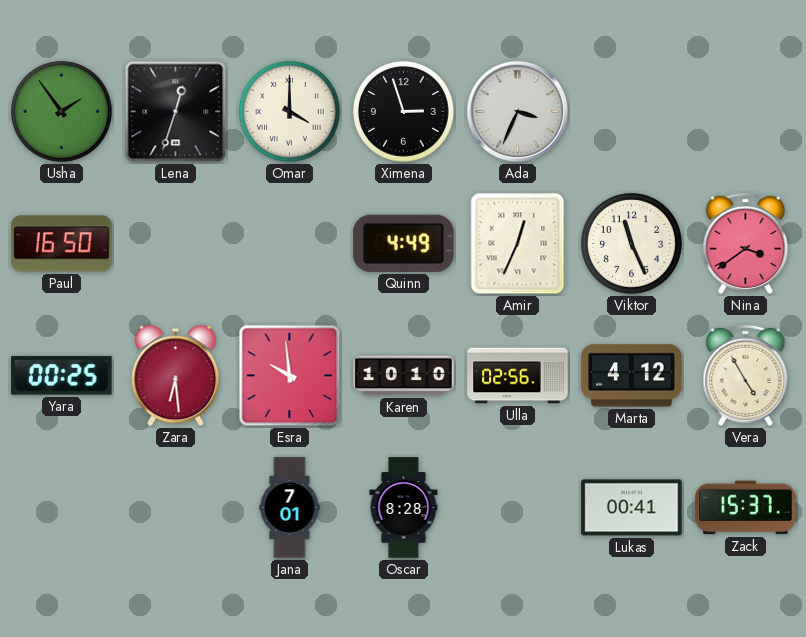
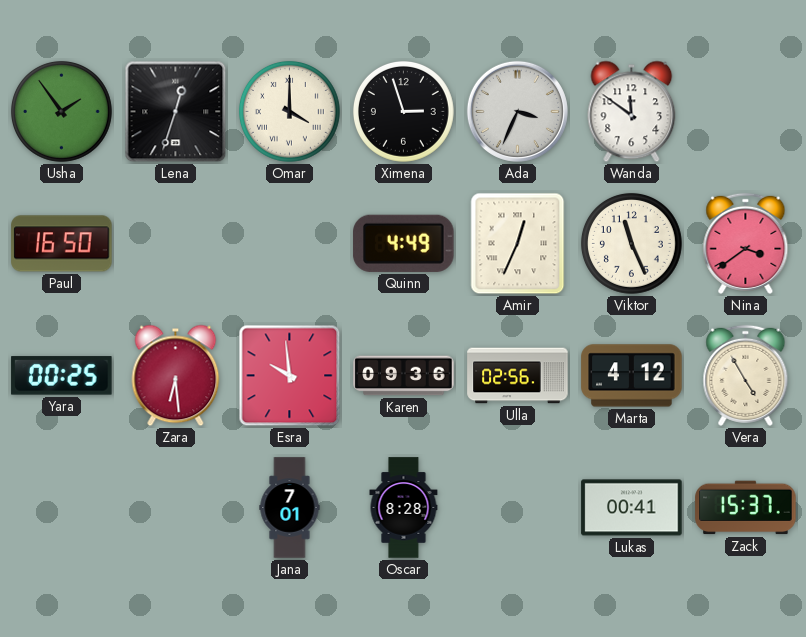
Wanda: none -> 11:51 (632, 112)
Karen: 10:10 -> 09:36 (404, 376)
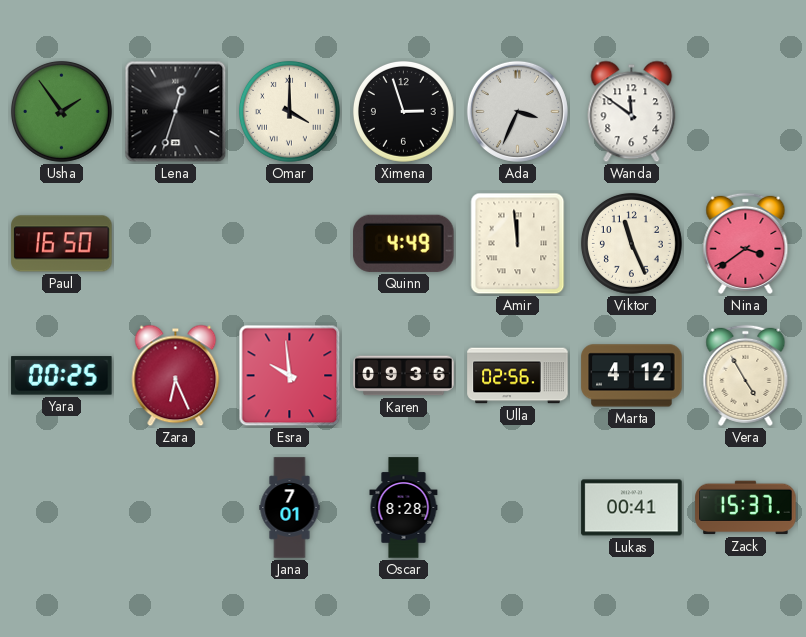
Amir: 12:34 -> 11:59 (518, 244)
Zara: 6:29 -> 6:26 (176, 376)
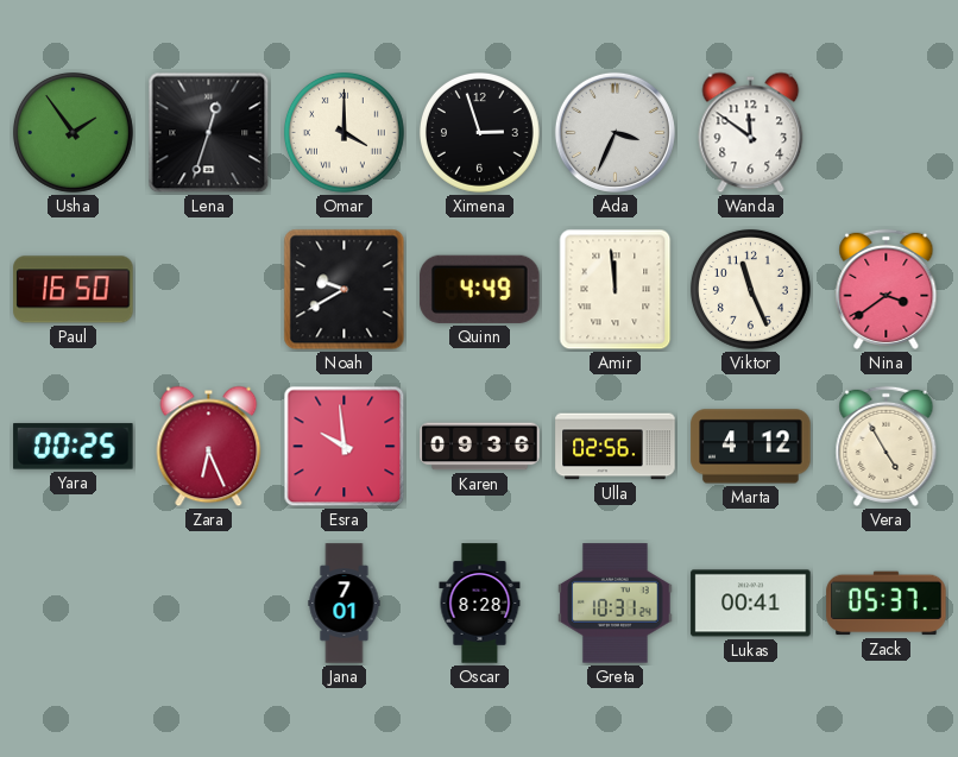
Noah: none -> 9:40 (345, 290)
Greta: none -> 10:31 (616, 604)
Zack: 15:37 -> 05:37 (887, 604)
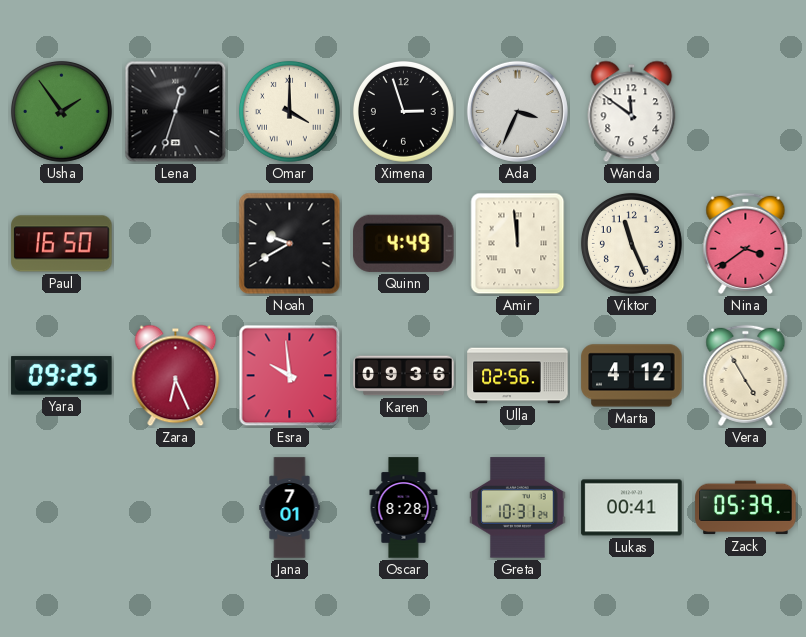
Yara: 00:25 -> 09:25 (62, 376)
Zack: 05:37 -> 05:39 (746, 508)
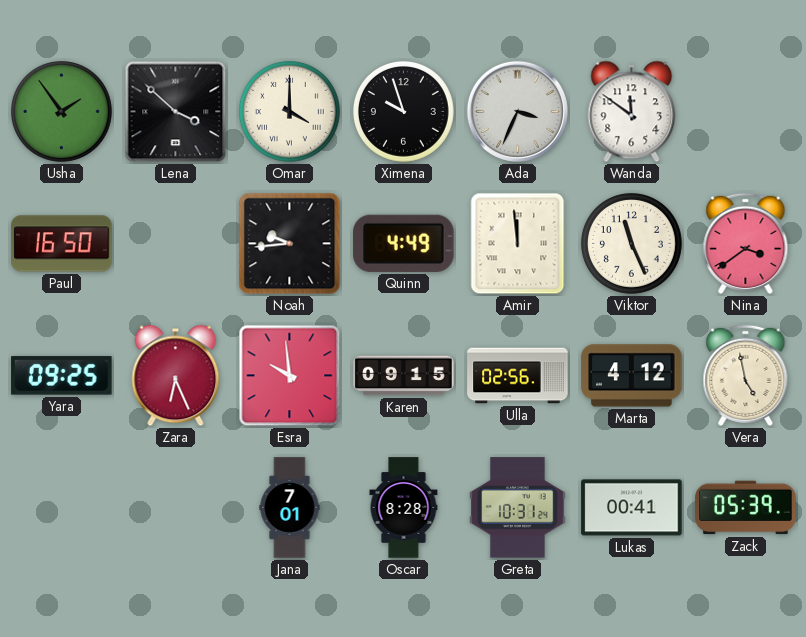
Lena: 12:33 -> 3:52 (176, 112)
Ximena: 2:57 -> 9:57 (403, 111)
Noah: 9:40 -> 9:44 (290, 244)
Karen: 09:36 -> 09:15 (404, 376)
Vera: 4:55 -> 4:58 (746, 375)
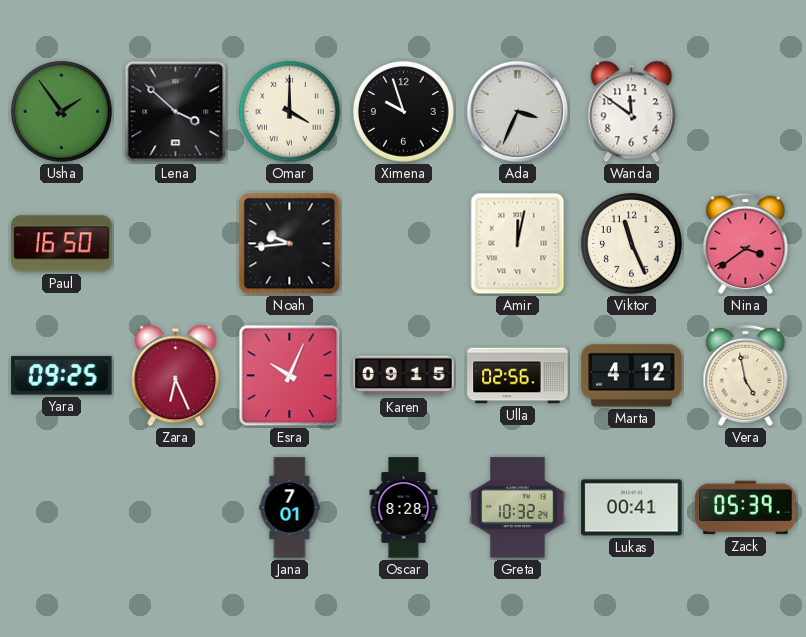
Quinn: 4:49 -> none (404, 243)
Amir: 11:59 -> 12:02 (518, 244)
Esra: 9:59 -> 10:04 (290, 376)
Greta: 10:31 -> 10:32 (518, 508)
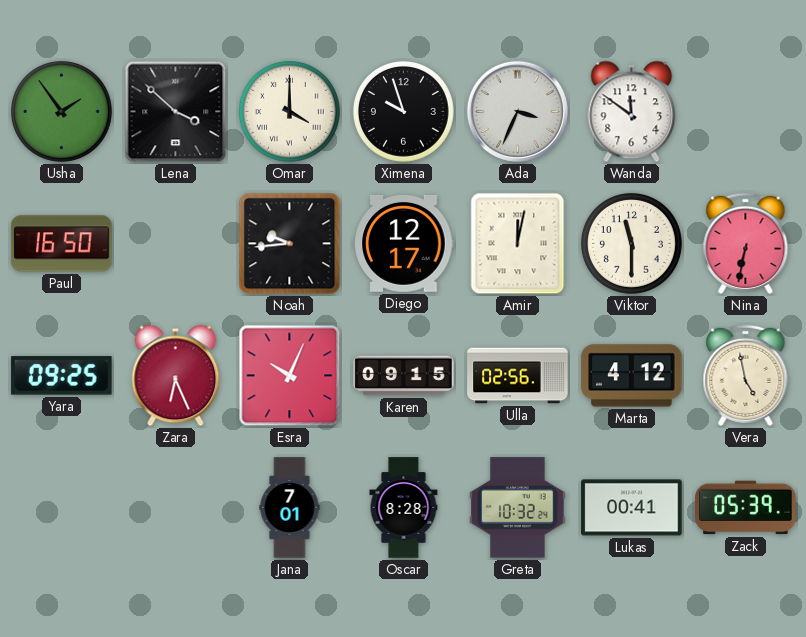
Diego: none -> 12:17 (404, 243)
Viktor: 11:26 -> 11:30 (631, 243)
Nina: 3:39 -> 6:32 (746, 243)
